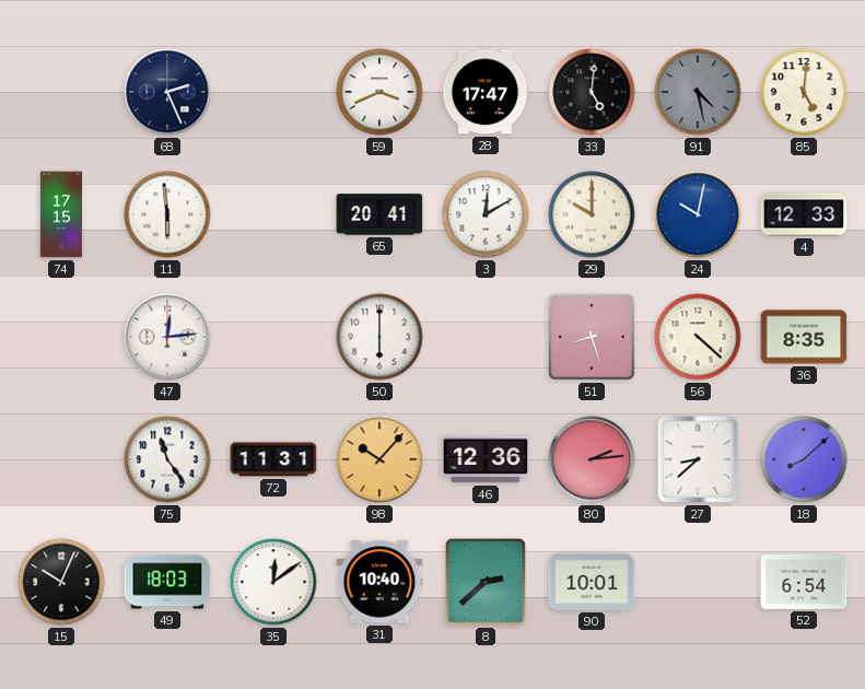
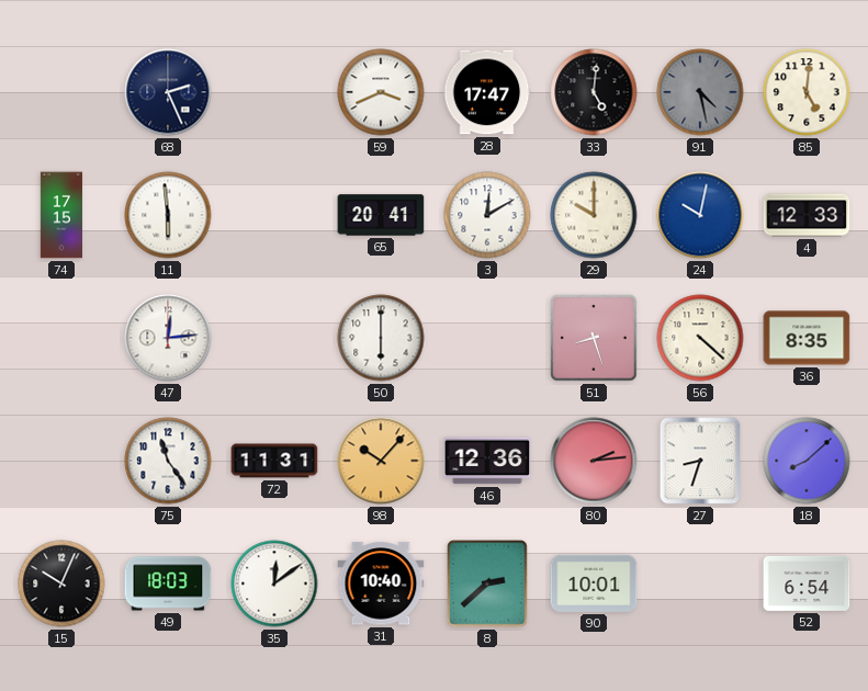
27: 8:38 -> 8:33 (700, 461)
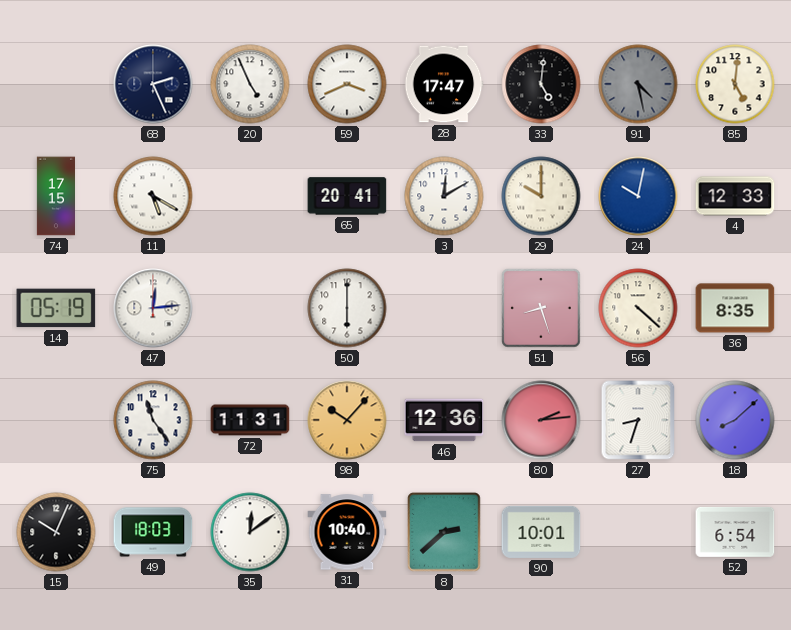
20: none -> 4:56 (250, 84)
11: 5:59 -> 5:20 (153, 196)
14: none -> 05:19 (56, 308)
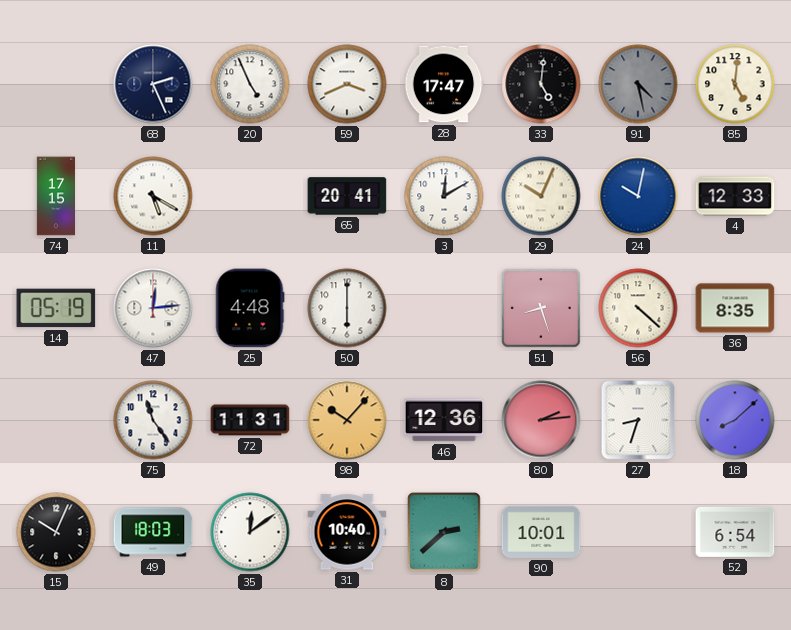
29: 10:00 -> 10:04 (541, 196)
25: none -> 4:48 (250, 308)
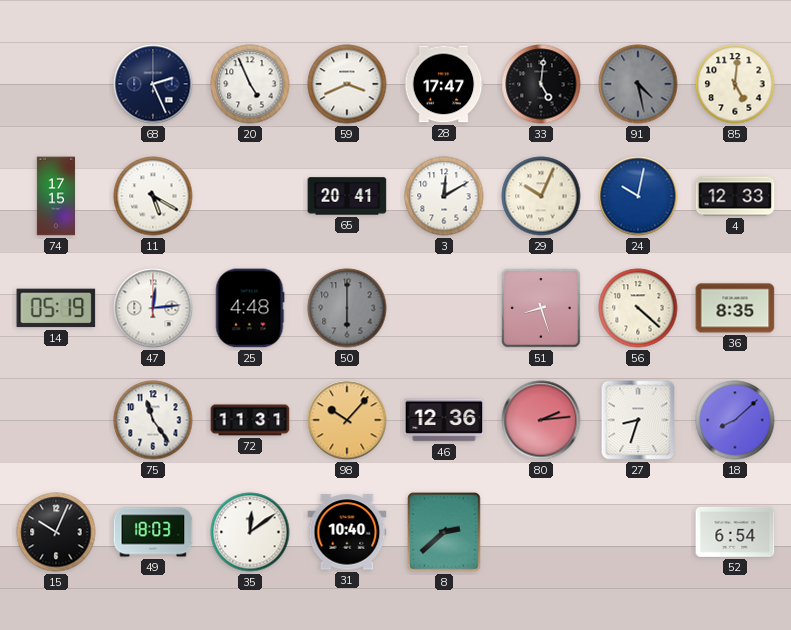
50 dial: white -> grey (347, 308)
90: 10:01 -> none (541, 532)
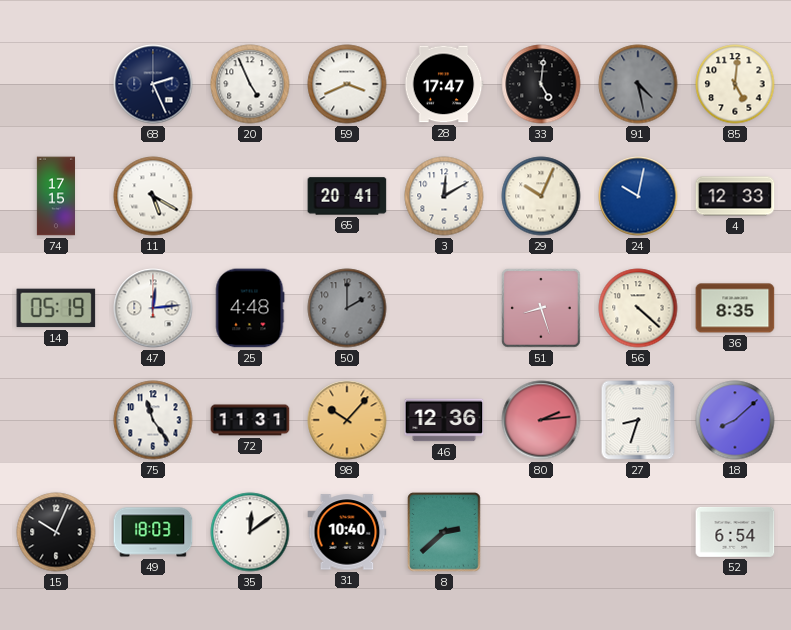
50: 6:00 -> 2:00 (347, 308)
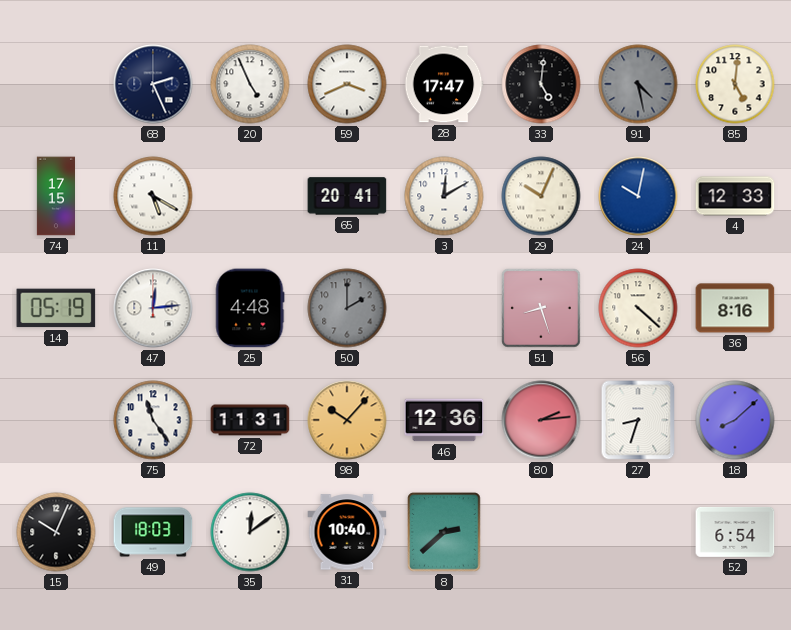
36: 8:35 -> 8:16 (735, 308)
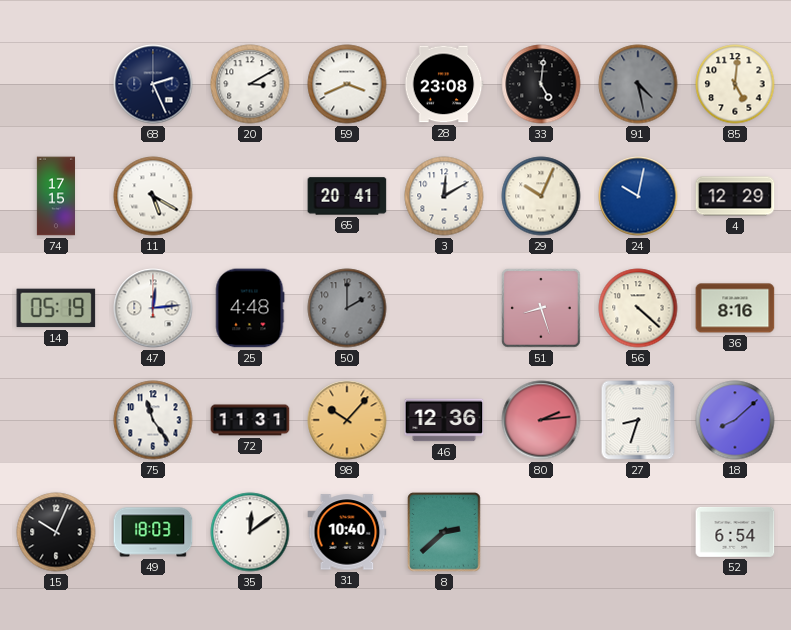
20: 4:56 -> 3:10 (250, 84)
28: 17:47 -> 23:08 (444, 84)
4: 12:33 -> 12:29 (735, 196)
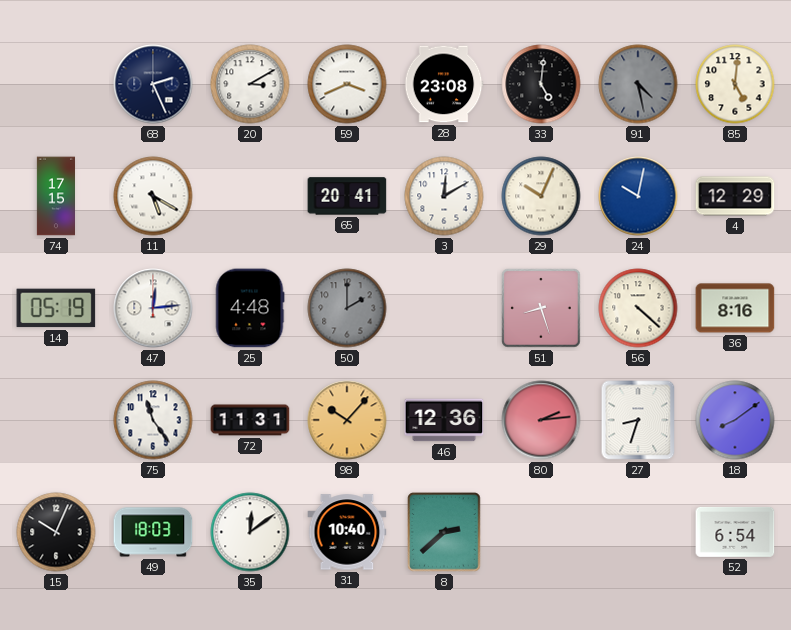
18: 8:08 -> 8:09 (735, 420)
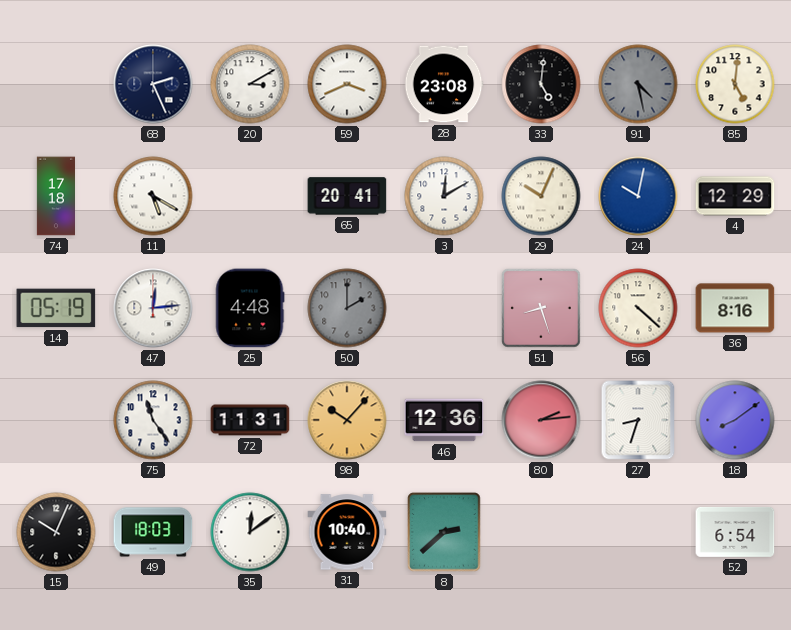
74: 17:15 -> 17:18 (55, 196)
